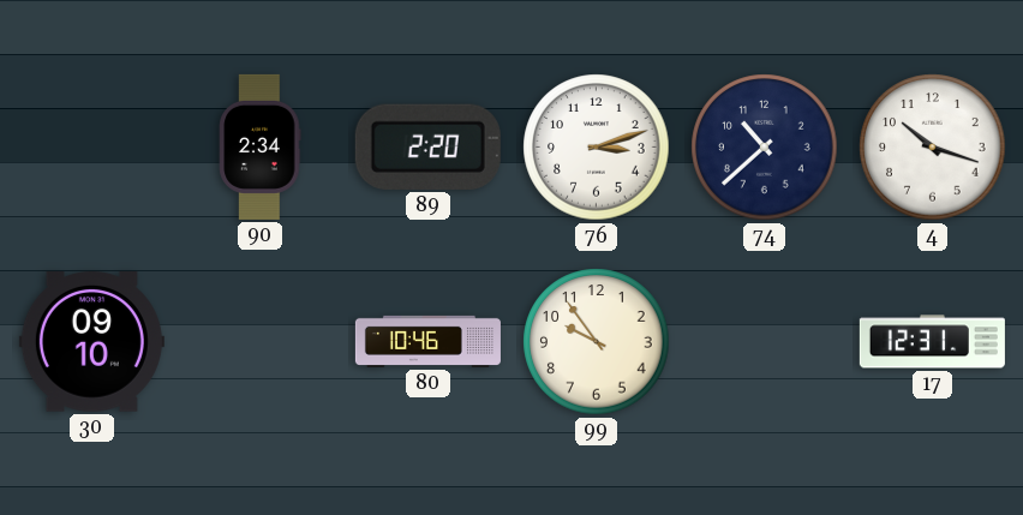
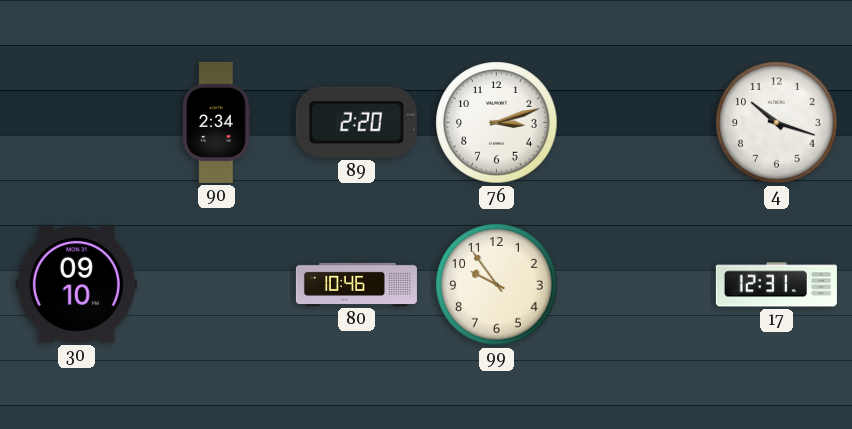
74: 10:38 -> none (765, 148)
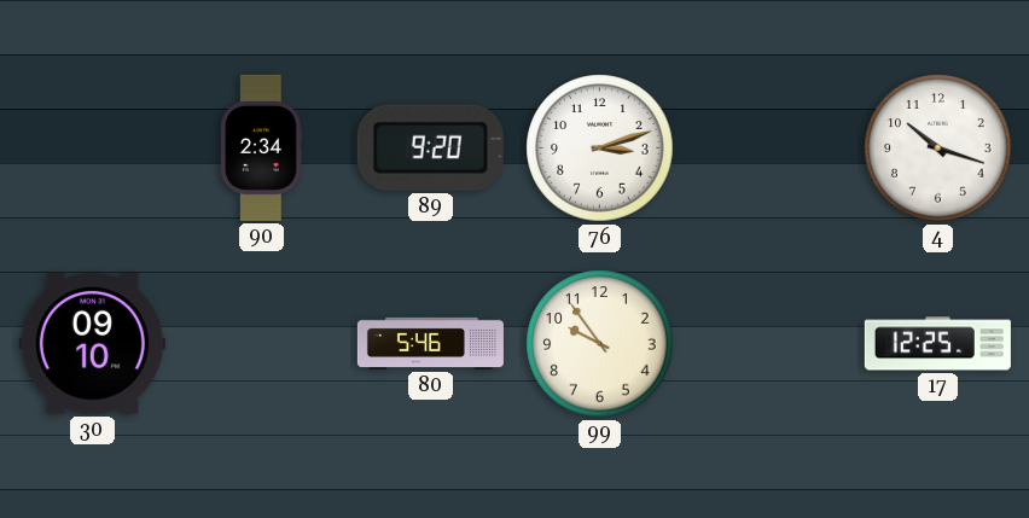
89: 2:20 -> 9:20 (430, 147)
80: 10:46 -> 5:46 (430, 343)
17: 12:31 -> 12:25 (937, 344)
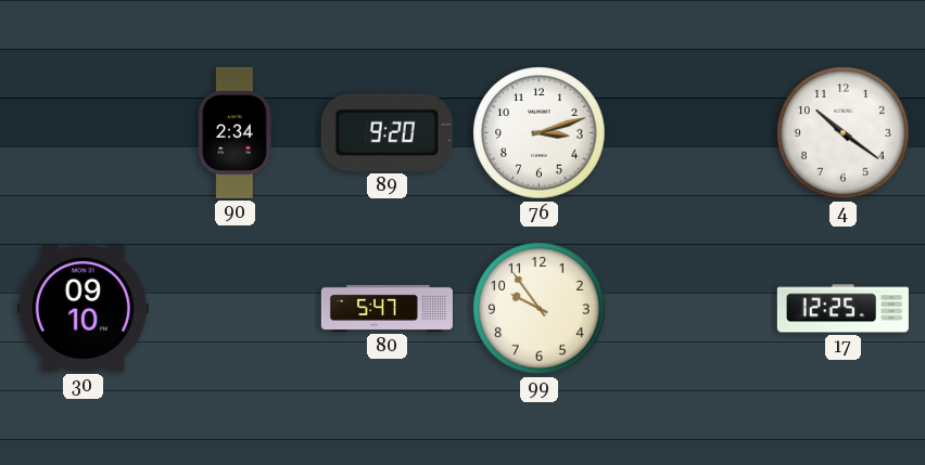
4: 10:18 -> 10:21 (844, 133)
80: 5:46 -> 5:47 (387, 308)
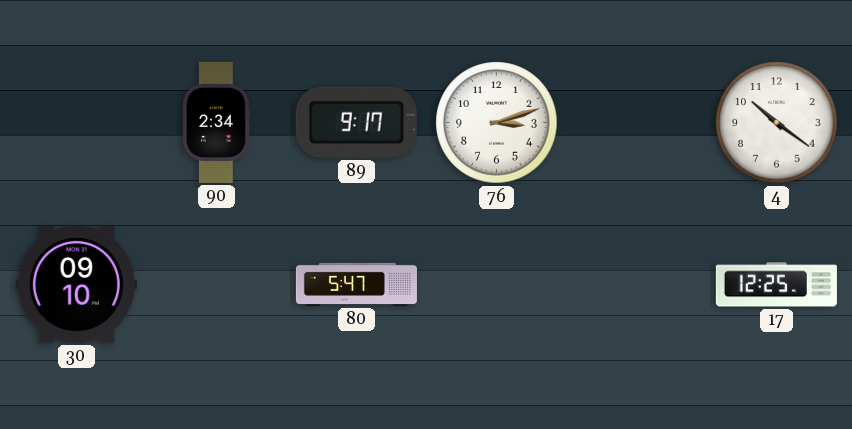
89: 9:20 -> 9:17 (356, 122)
99: 9:54 -> none (540, 309)
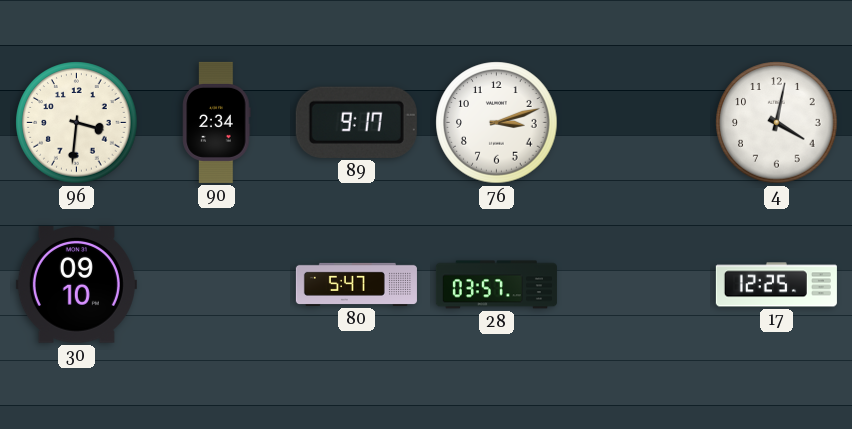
96: none -> 3:31 (77, 123)
4: 10:21 -> 4:02 (777, 123)
28: none -> 03:57 (496, 285)
